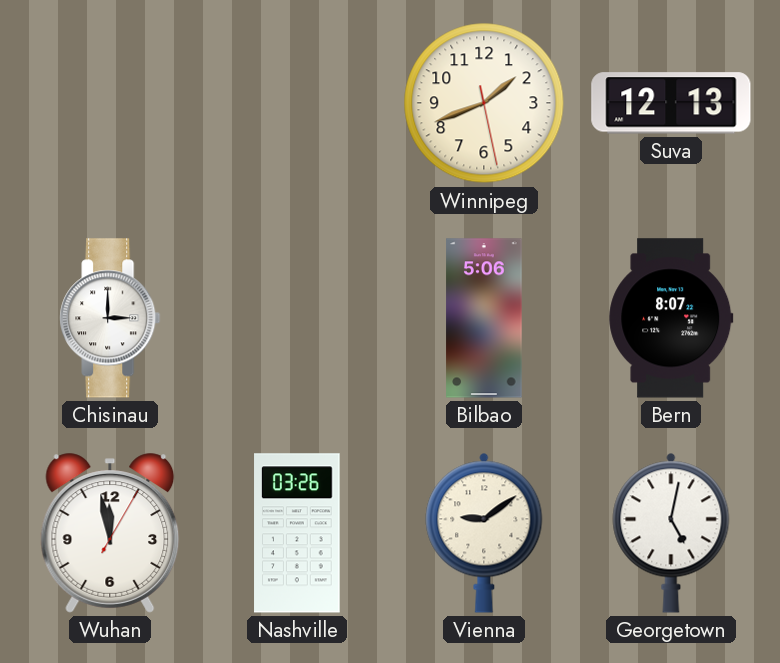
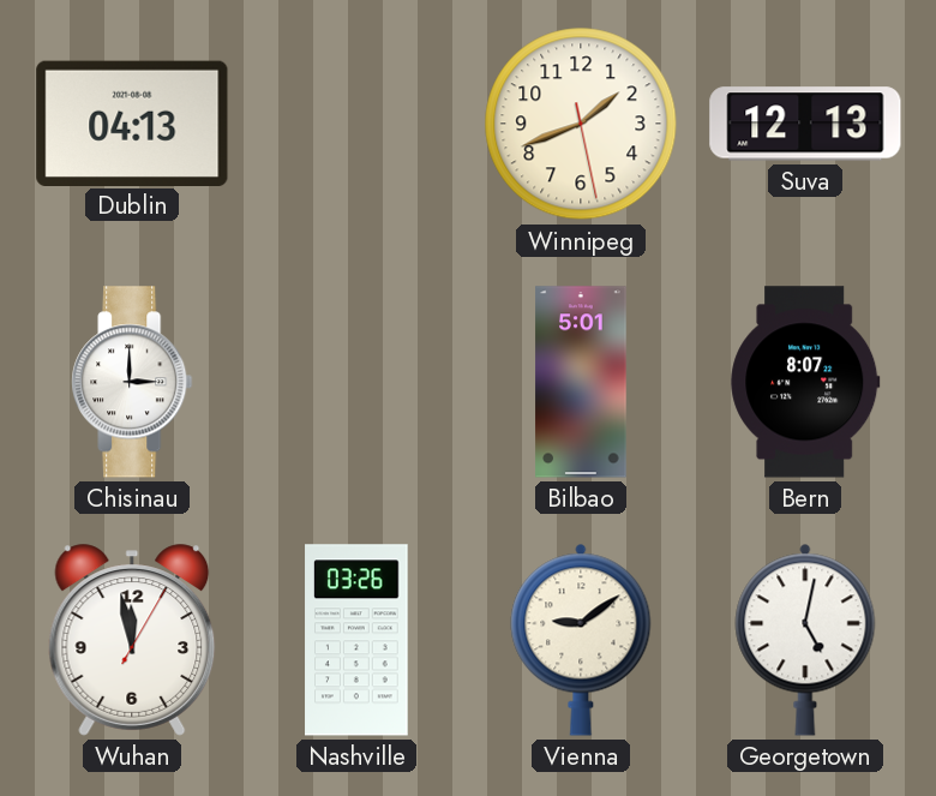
Dublin: none -> 04:13 (132, 122)
Bilbao: 5:06 -> 5:01 (581, 382)
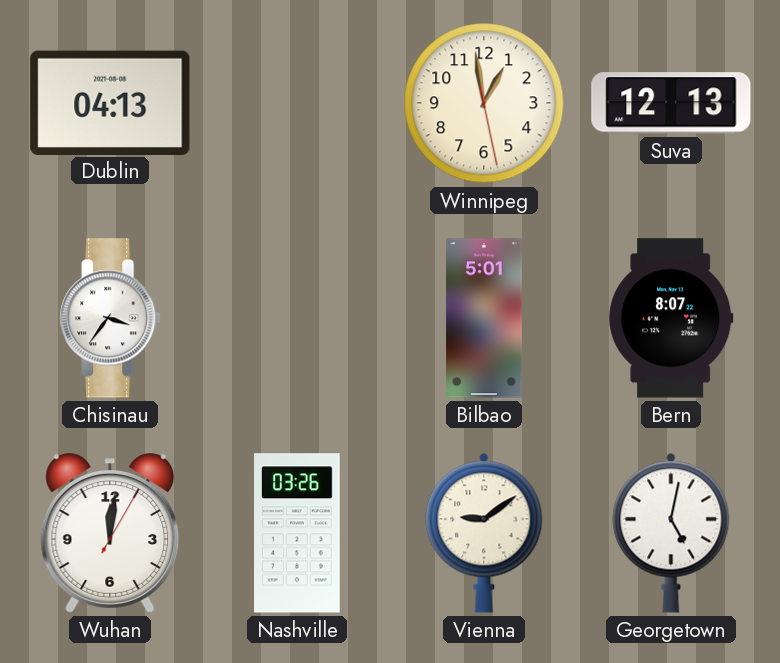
Winnipeg: 1:41 -> 12:58 (484, 103)
Chisinau: 3:00 -> 3:36 (110, 318)
Wuhan: 11:58 -> 12:01 (110, 533)
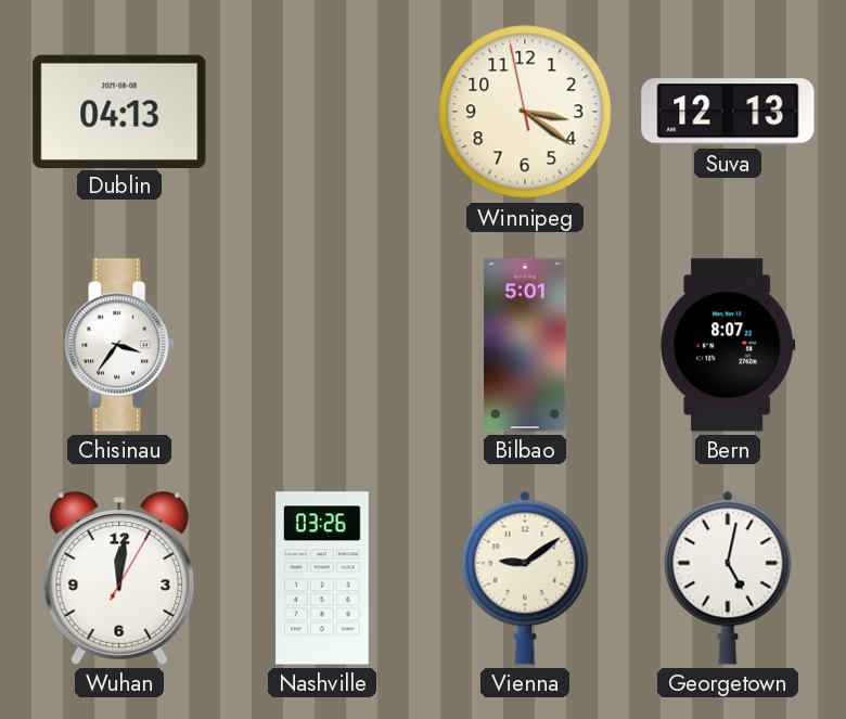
Winnipeg: 12:58 -> 3:20 (525, 112)
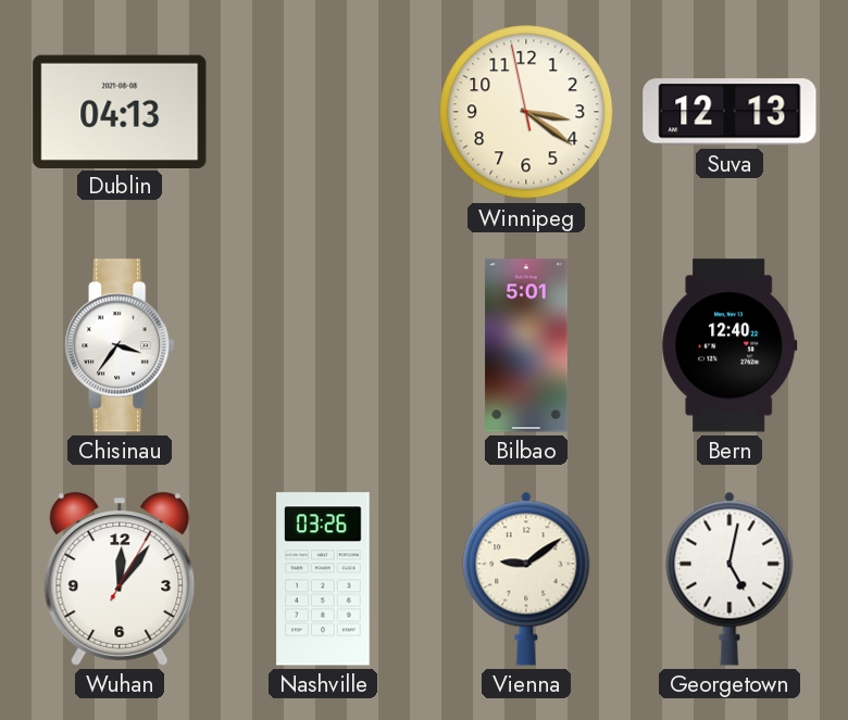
Bern: 8:07 -> 12:40 (729, 345)
Wuhan: 12:01 -> 12:06 (120, 579)
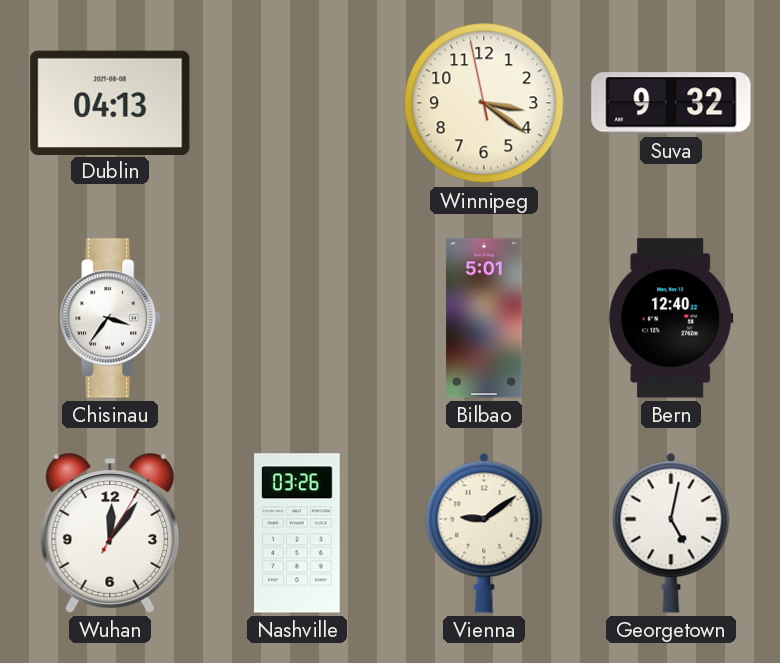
Suva: 12:13 -> 9:32 (671, 103)
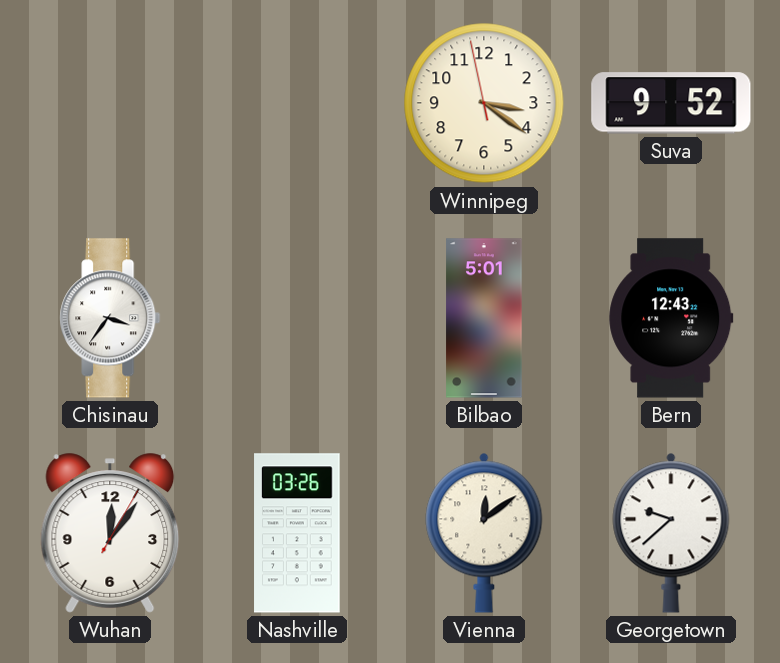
Dublin: 04:13 -> none (110, 102)
Suva: 9:32 -> 9:52 (671, 103)
Bern: 12:40 -> 12:43 (671, 318)
Vienna: 9:09 -> 12:09 (484, 533)
Georgetown: 5:02 -> 9:38 (671, 533)
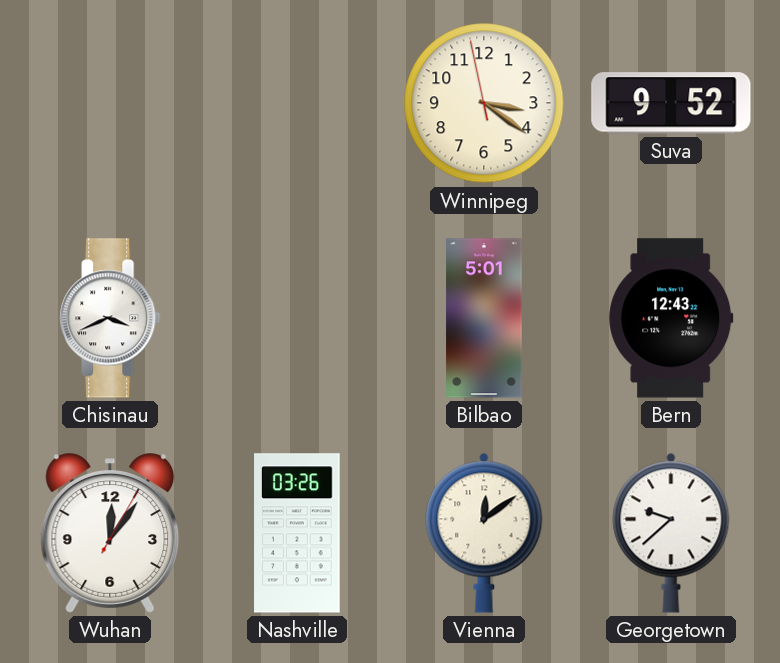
Chisinau: 3:36 -> 3:41 (110, 318)
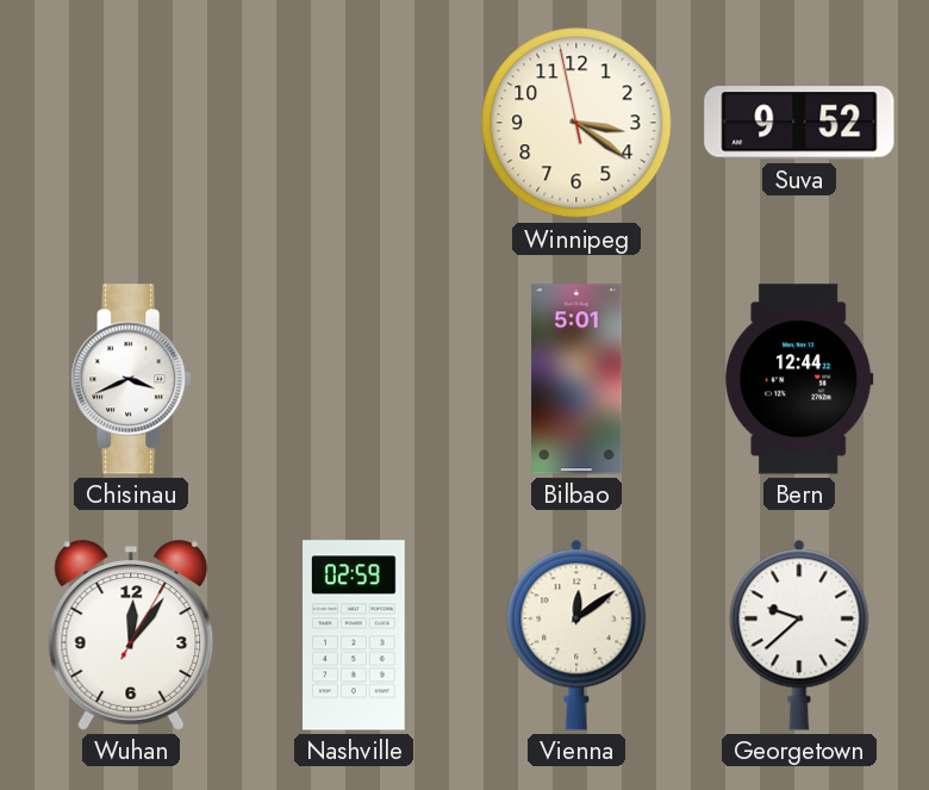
Bern: 12:43 -> 12:44 (799, 379)
Nashville: 03:26 -> 02:59 (354, 635)
